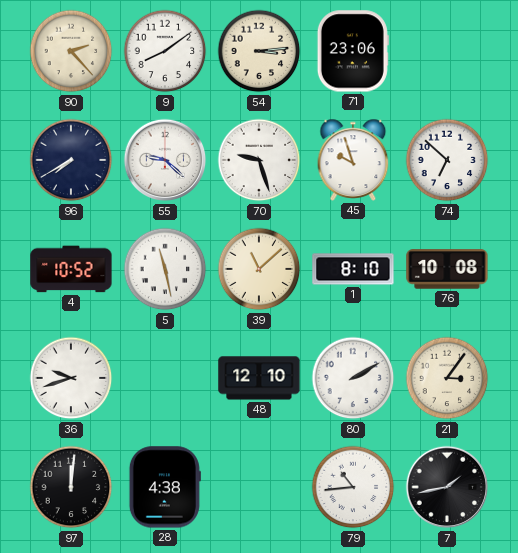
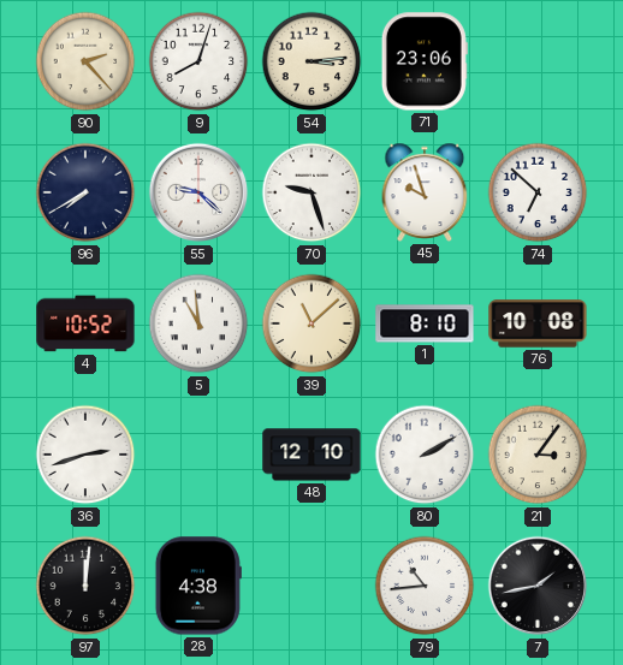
9: 8:09 -> 8:03 (198, 61)
5: 11:28 -> 10:59 (198, 323)
36: 9:42 -> 2:42 (85, 455)
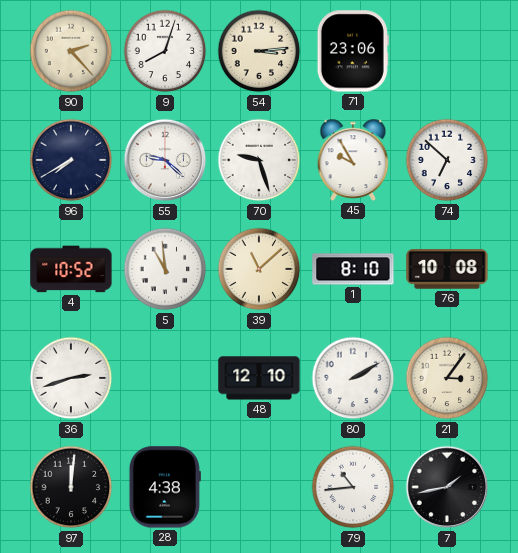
45: 9:57 -> 9:55 (353, 160)
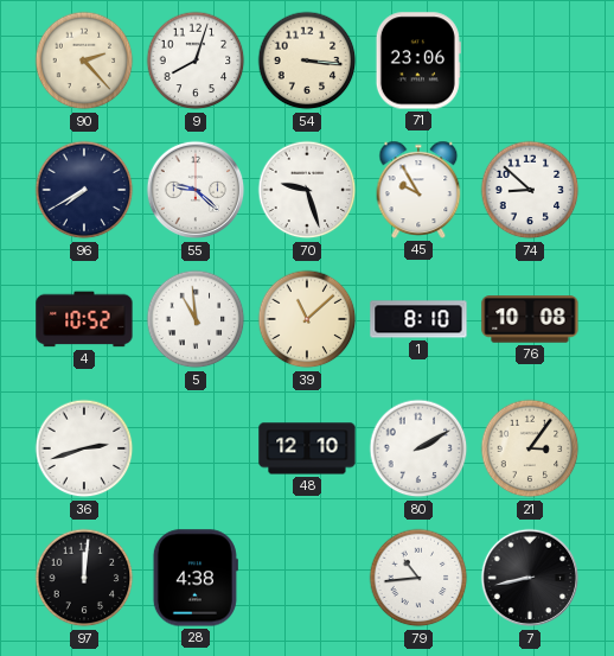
54: 3:14 -> 3:16 (307, 60)
74: 6:52 -> 8:52 (530, 190)
7: 1:43 -> 8:43 (530, 578)
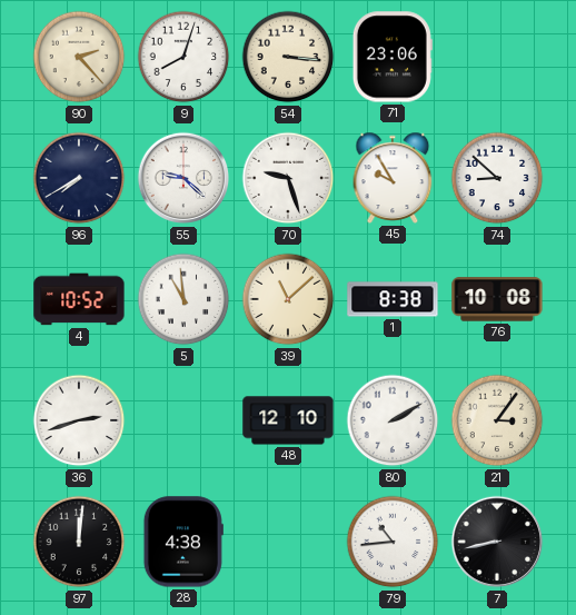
1: 8:10 -> 8:38 (393, 299)
